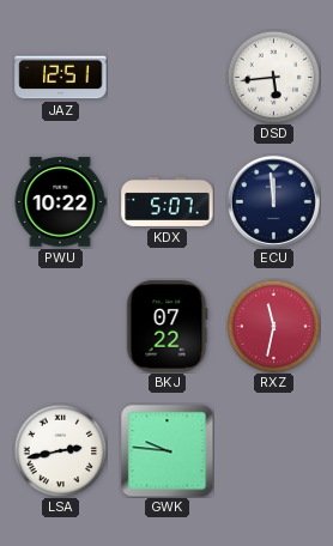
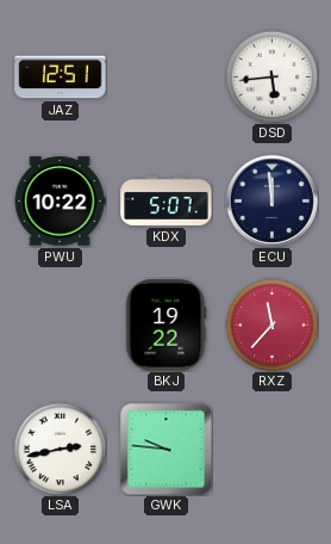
BKJ: 07:22 -> 19:22 (167, 326)
RXZ: 11:32 -> 11:37 (271, 324)
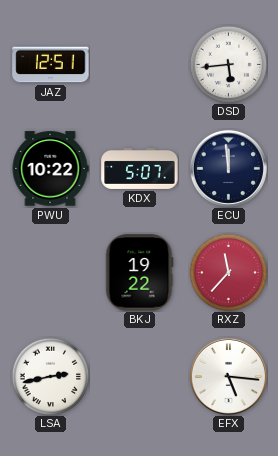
GWK: 9:46 -> none (165, 449)
EFX: none -> 5:16 (228, 376)
